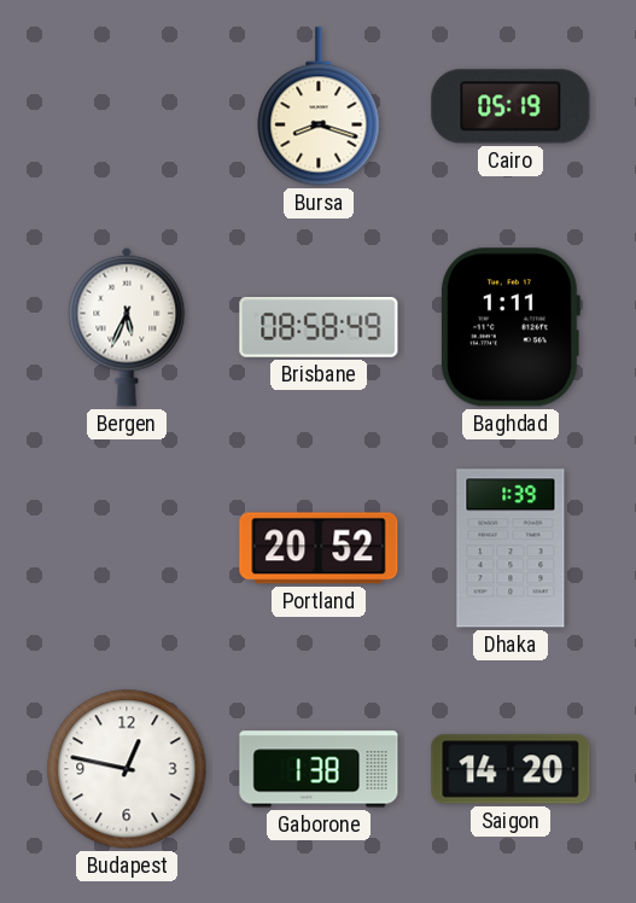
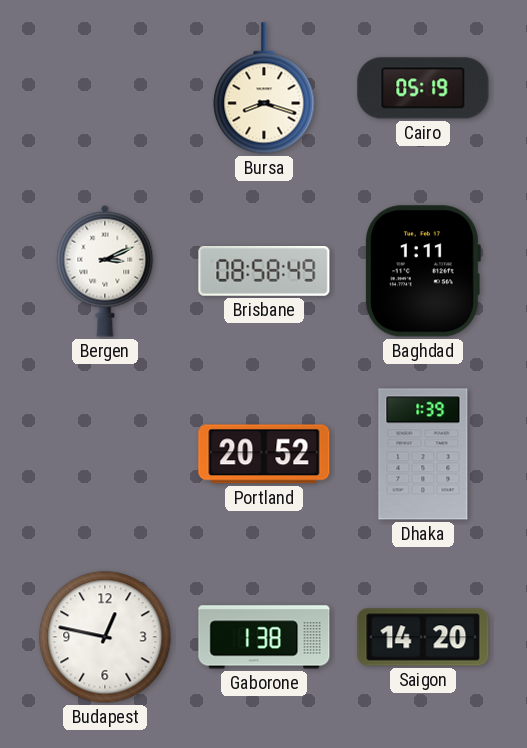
Bergen: 5:34 -> 3:11 (105, 271)
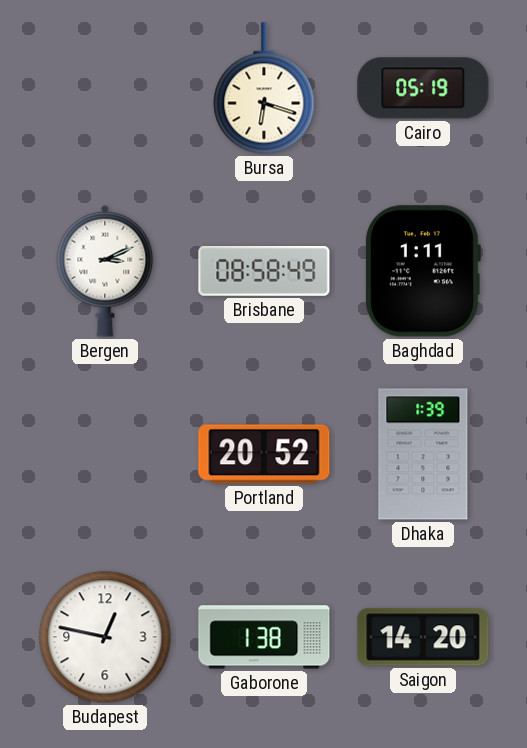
Bursa: 8:18 -> 6:18 (264, 88)
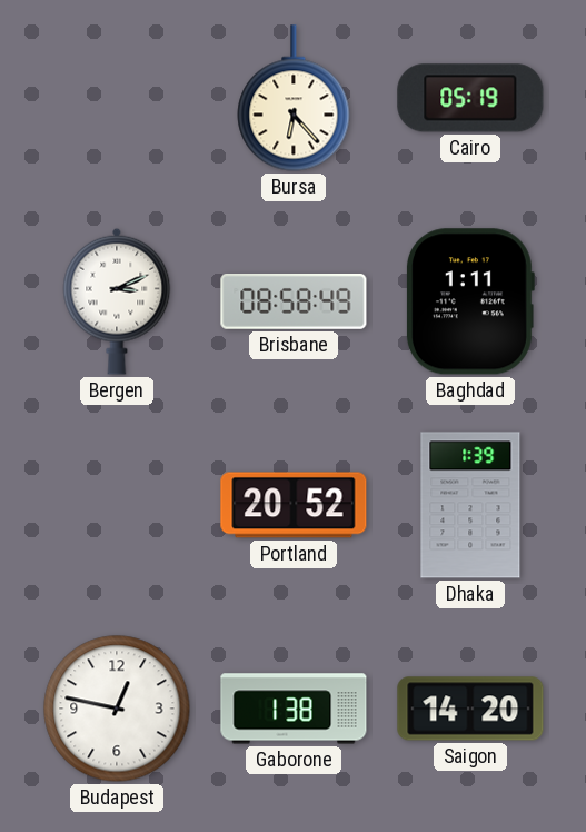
Bursa: 6:18 -> 6:23 (294, 98)
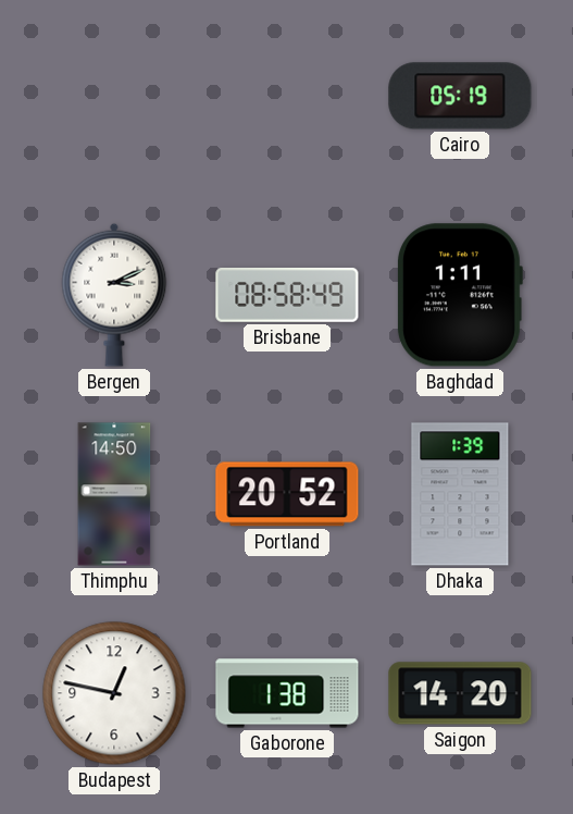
Bursa: 6:23 -> none (294, 98)
Thimphu: none -> 14:50 (114, 494)
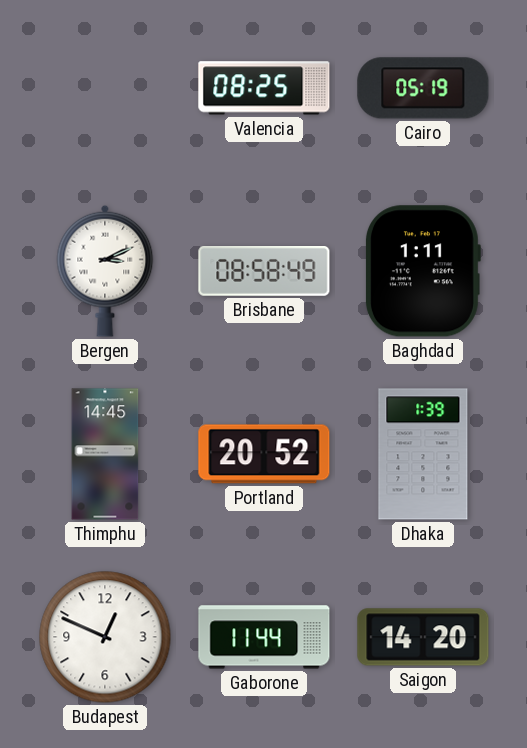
Valencia: none -> 08:25 (264, 88)
Thimphu: 14:50 -> 14:45 (105, 454)
Budapest: 12:47 -> 12:49 (105, 637)
Gaborone: 1:38 -> 11:44 (264, 637)
